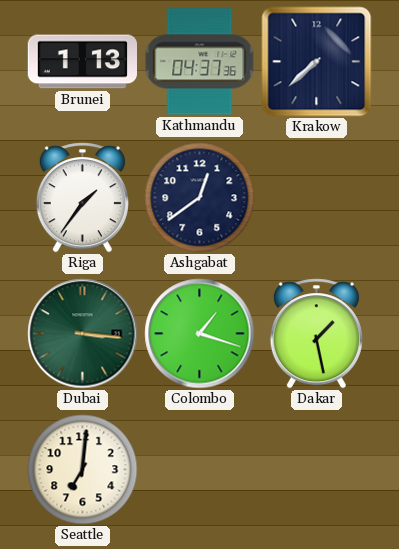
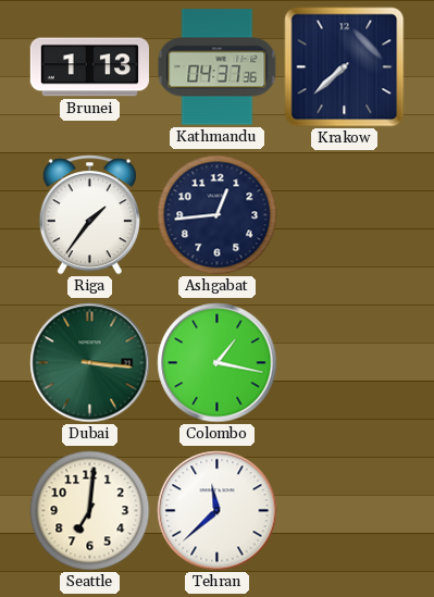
Ashgabat: 12:39 -> 12:44 (218, 215)
Colombo: 1:18 -> 1:17 (218, 363)
Dakar: 1:28 -> none (316, 334)
Tehran: none -> 11:38 (218, 511)
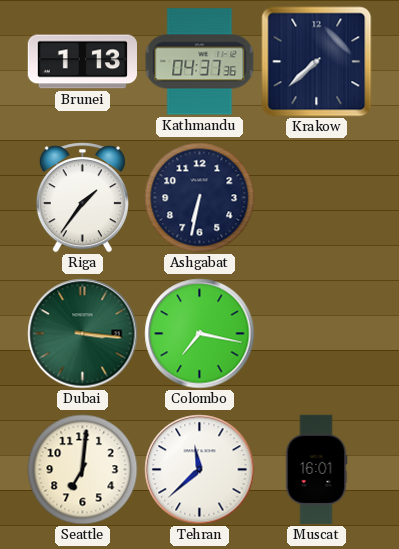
Ashgabat: 12:44 -> 6:32 (200, 198)
Colombo: 1:17 -> 7:17 (200, 334)
Muscat: none -> 16:01 (316, 470)
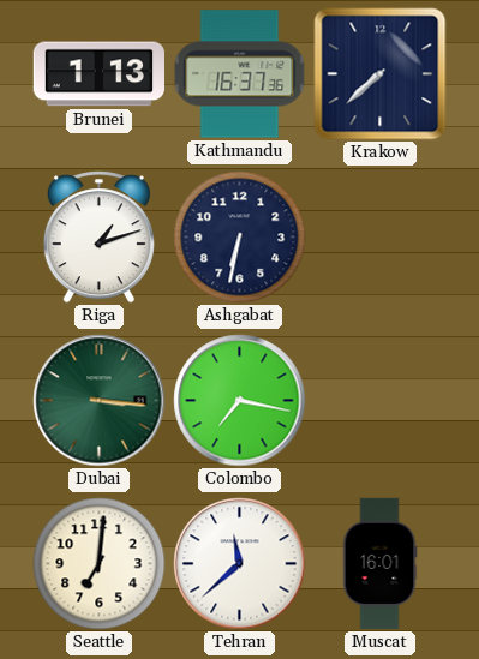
Kathmandu: 04:37 -> 16:37 (240, 74)
Riga: 1:36 -> 1:12 (98, 238)
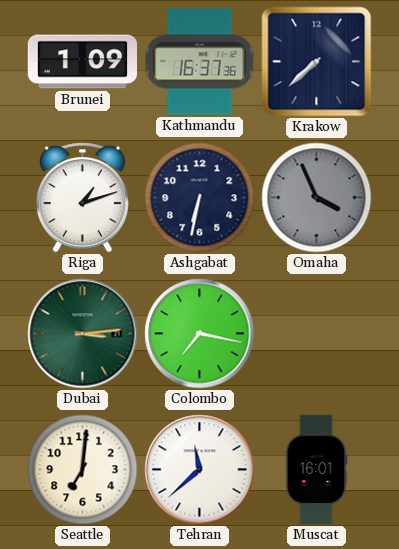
Brunei: 1:13 -> 1:09 (82, 62)
Omaha: none -> 3:56 (317, 198)
Dubai: 3:16 -> 3:14 (83, 334)
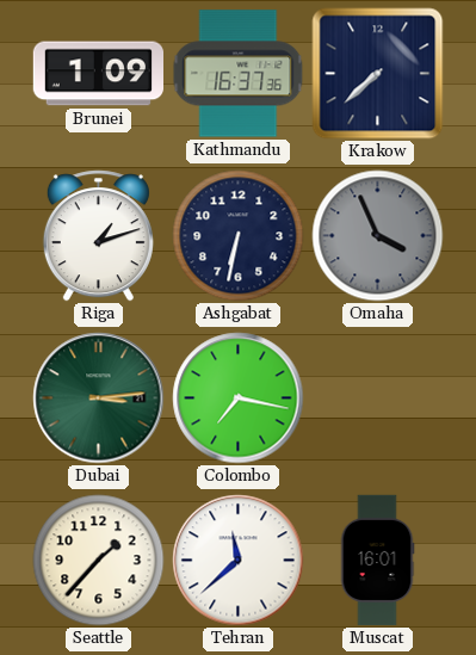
Seattle: 7:01 -> 1:37 (99, 561)
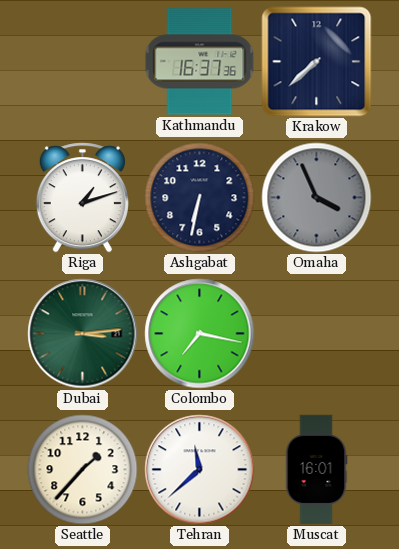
Brunei: 1:09 -> none (98, 74)
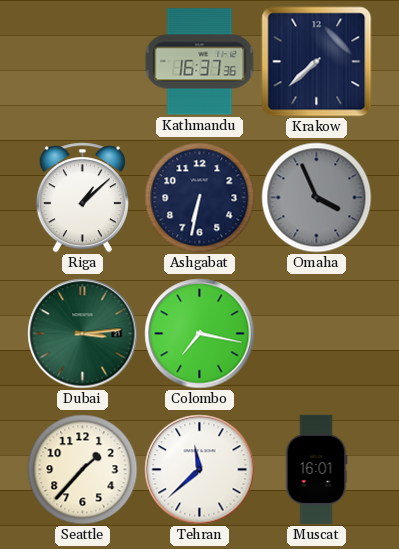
Riga: 1:12 -> 1:08 (82, 198)
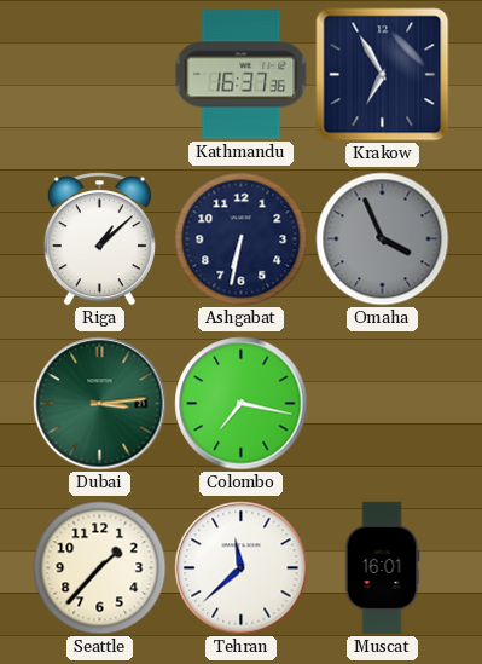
Krakow: 7:38 -> 6:55 (383, 75)
